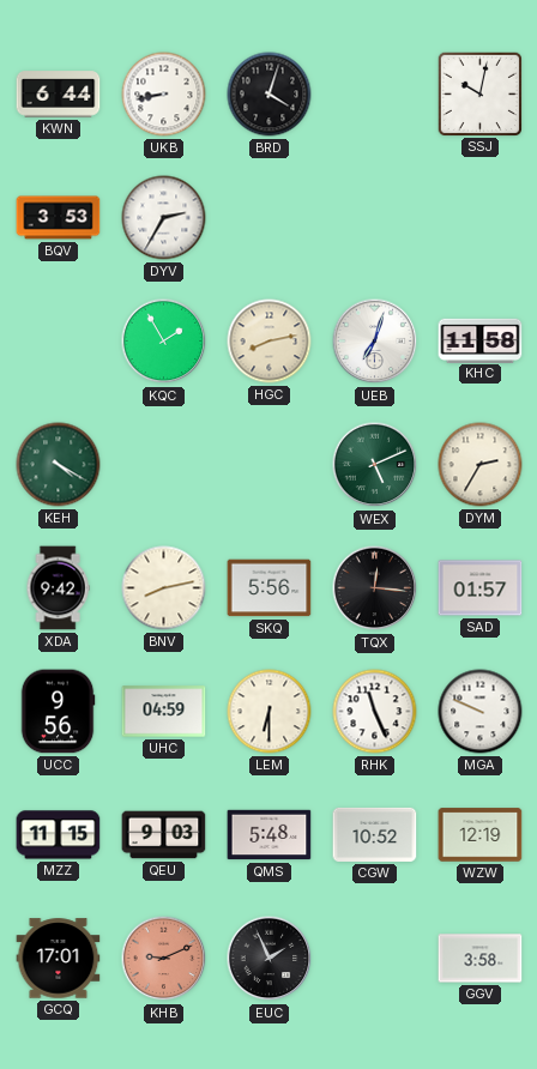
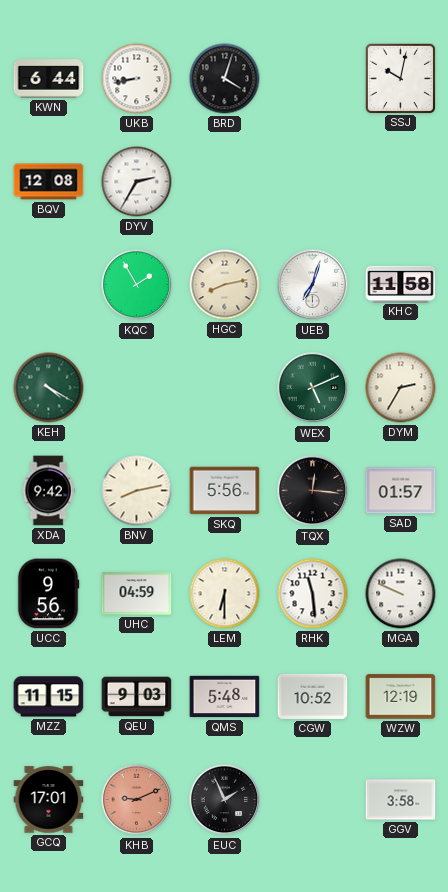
BQV: 3:53 -> 12:08 (49, 182)
RHK: 11:26 -> 11:29 (313, 594)
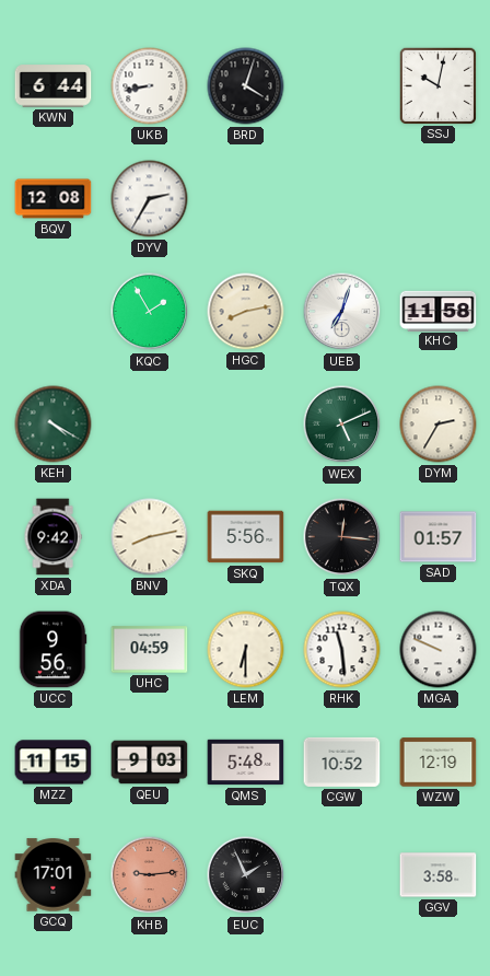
KHB: 9:11 -> 9:14 (150, 875)
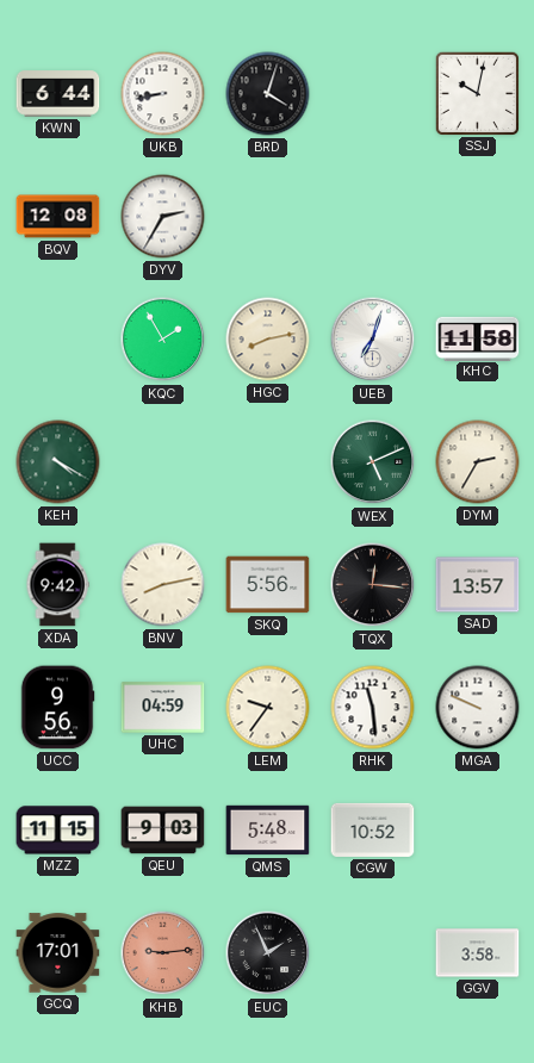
SAD: 01:57 -> 13:57 (478, 585)
LEM: 6:30 -> 9:36 (268, 708)
WZW: 12:19 -> none (439, 763)
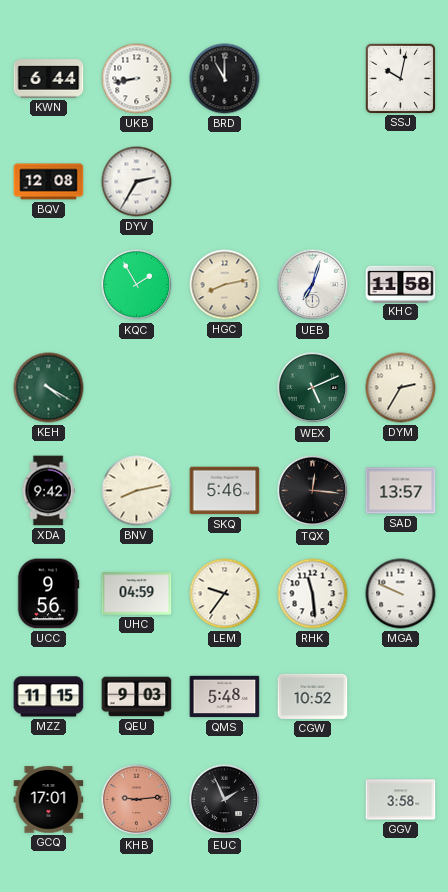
BRD: 4:03 -> 11:00 (225, 79)
SKQ: 5:56 -> 5:46 (225, 491)
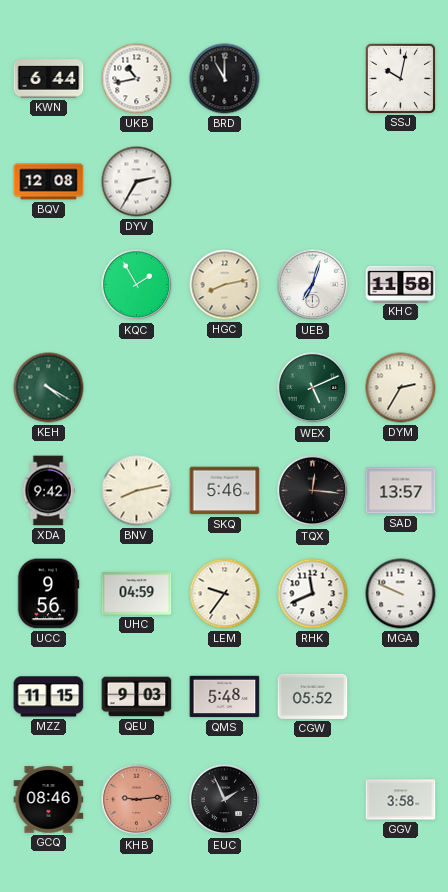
UKB: 8:43 -> 10:43 (137, 79)
RHK: 11:29 -> 11:41 (313, 594)
CGW: 10:52 -> 05:52 (313, 696)
GCQ: 17:01 -> 08:46 (49, 800)
